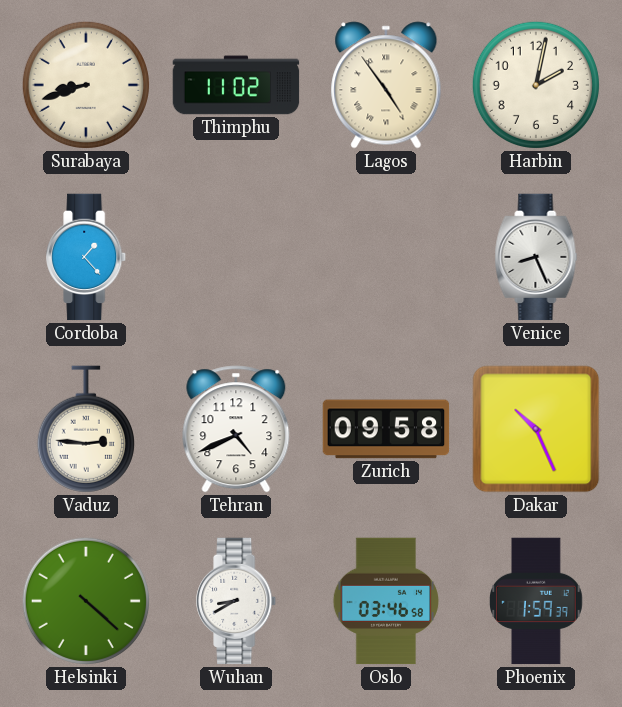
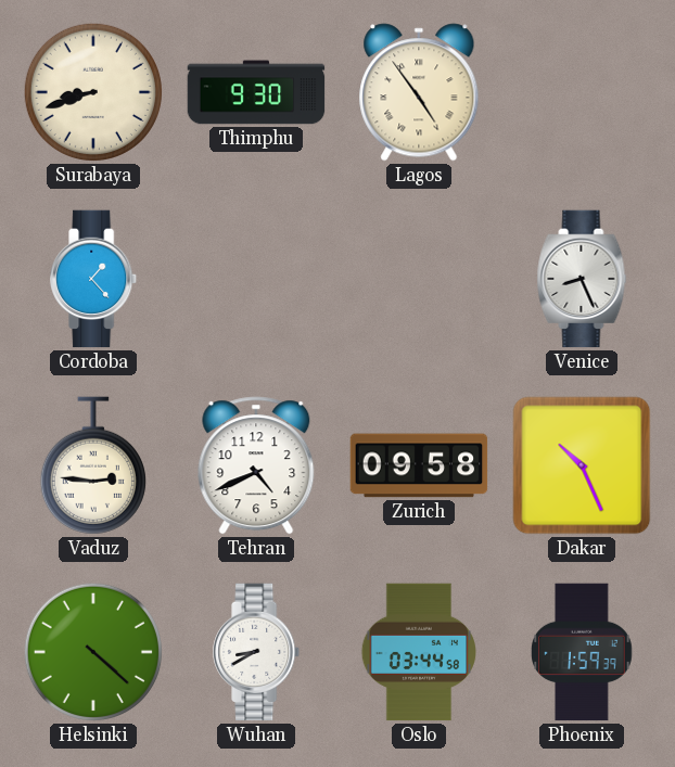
Thimphu: 11:02 -> 9:30 (256, 92)
Harbin: 2:02 -> none (536, 85)
Oslo: 03:46 -> 03:44 (418, 652)
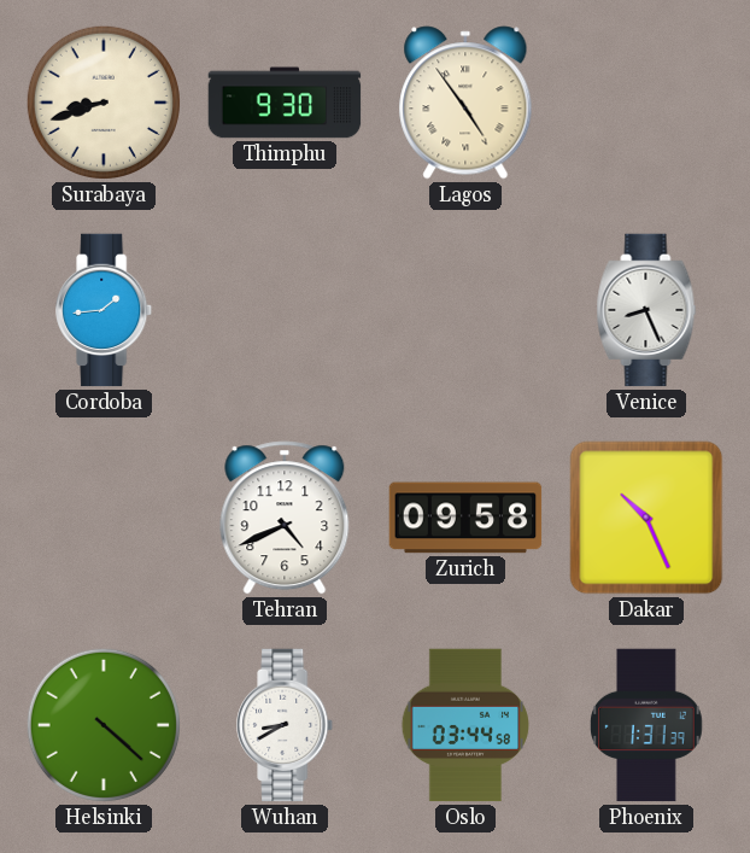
Cordoba: 1:23 -> 1:44 (105, 310)
Vaduz: 2:46 -> none (93, 465)
Phoenix: 1:59 -> 1:31 (648, 725)
